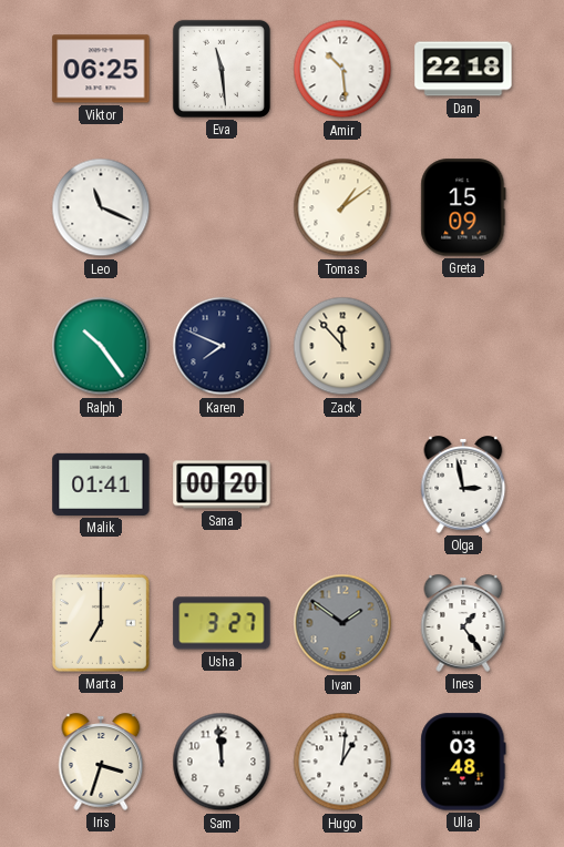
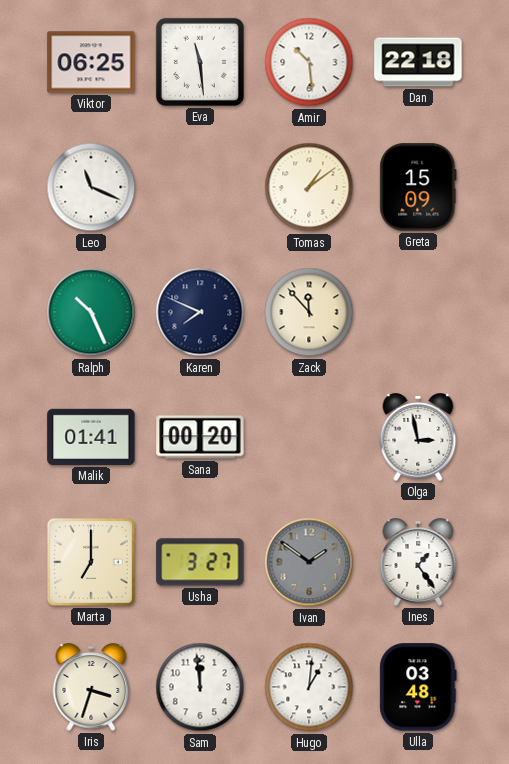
Ralph: 10:24 -> 10:26 (91, 312)
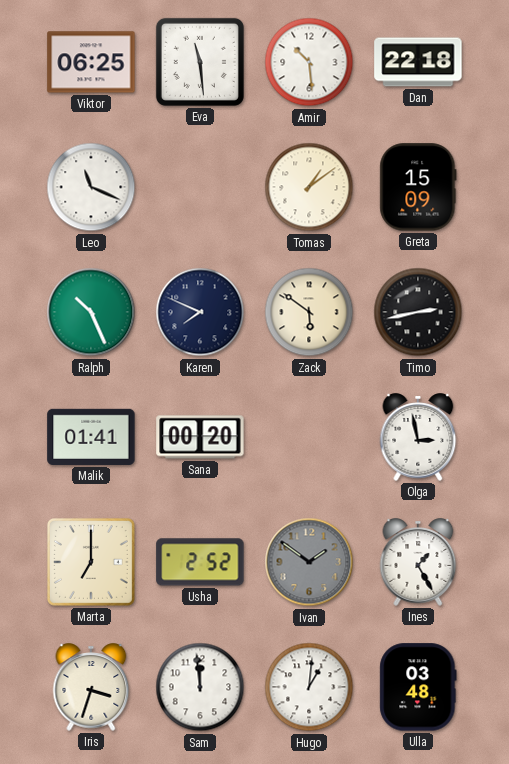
Zack: 11:53 -> 5:51 (309, 312)
Timo: none -> 2:43 (418, 312)
Usha: 3:27 -> 2:52 (200, 562)
Ines: 1:24 -> 1:25 (418, 562)
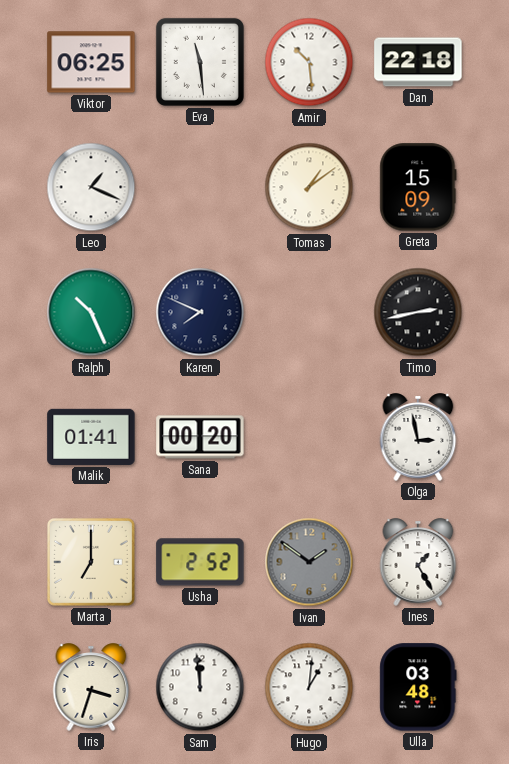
Leo: 11:19 -> 1:19 (91, 187)
Zack: 5:51 -> none (309, 312)
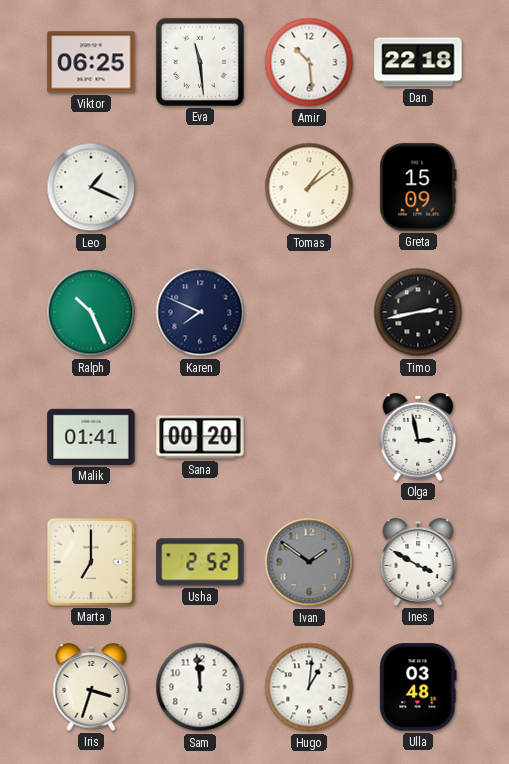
Ines: 1:25 -> 3:50 (418, 562)
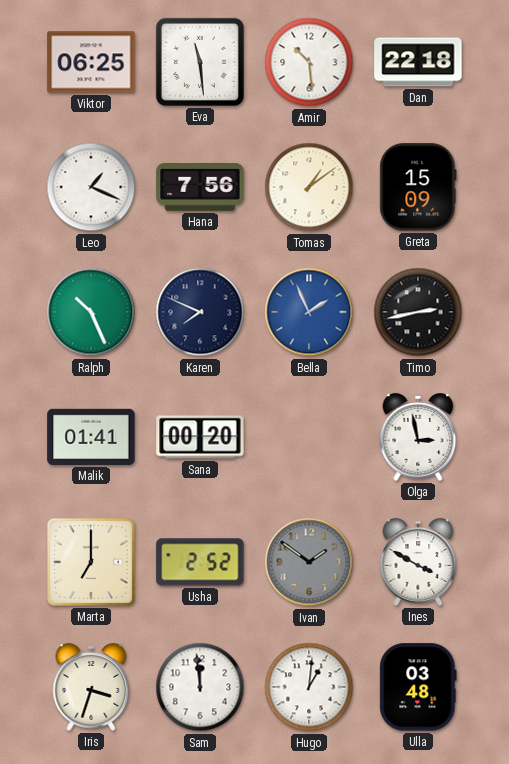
Hana: none -> 7:56 (200, 187)
Bella: none -> 1:56 (309, 312)
